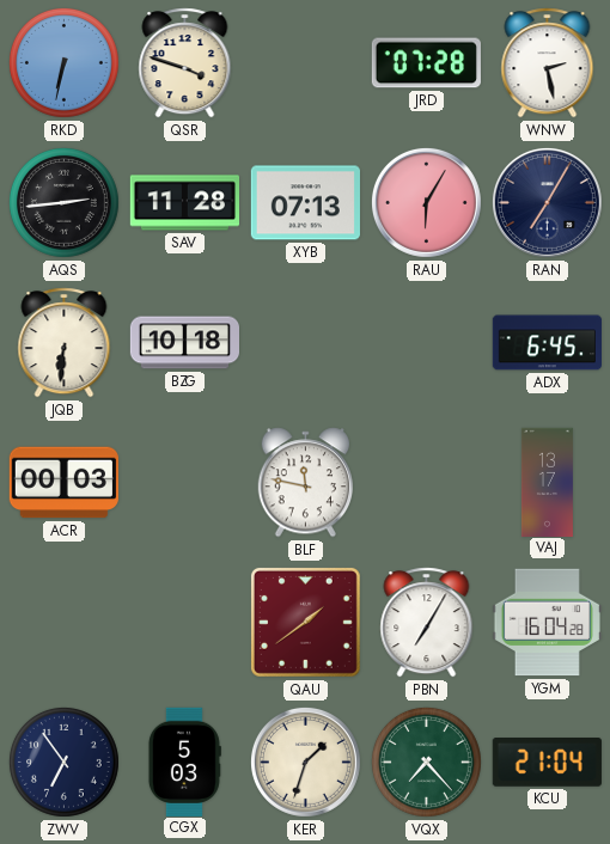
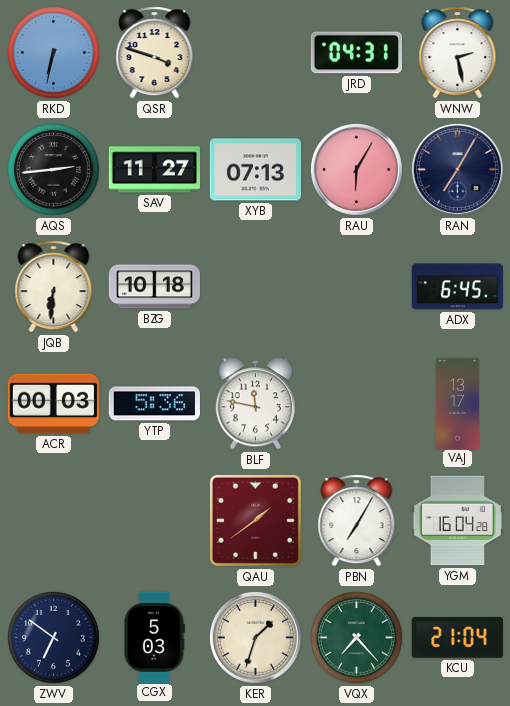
JRD: 07:28 -> 04:31 (356, 53)
SAV: 11:28 -> 11:27 (154, 170)
YTP: none -> 5:36 (154, 404)
ZWV: 6:54 -> 6:51 (53, 637)
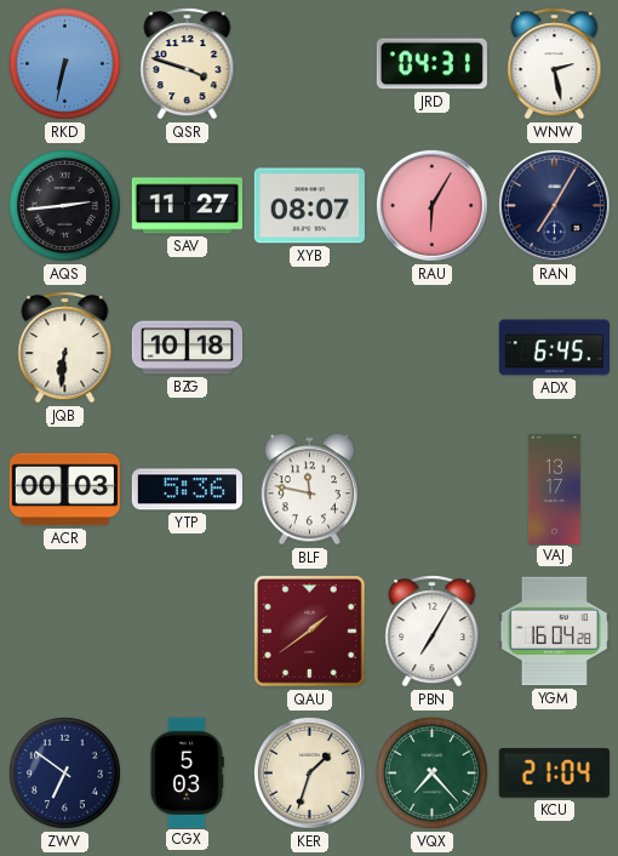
XYB: 07:13 -> 08:07 (309, 206)
